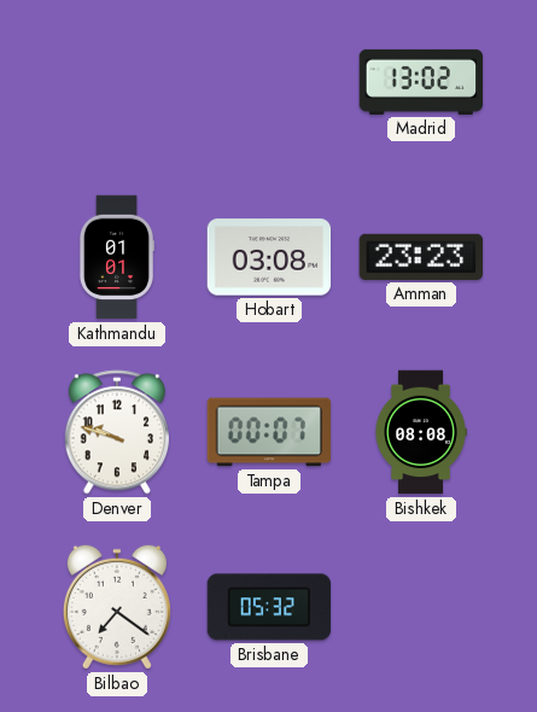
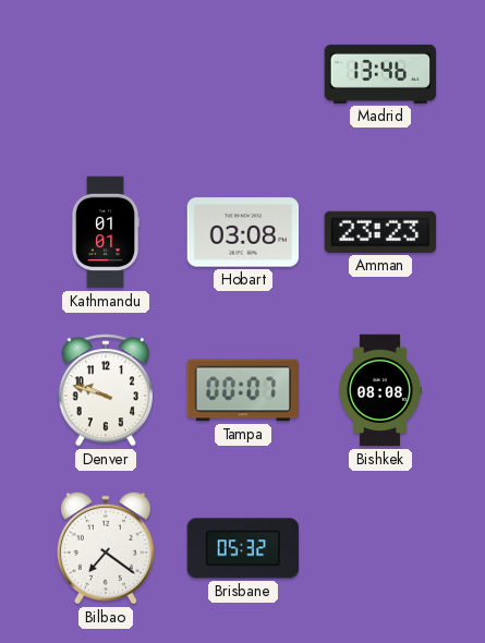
Madrid: 13:02 -> 13:46 (380, 74)
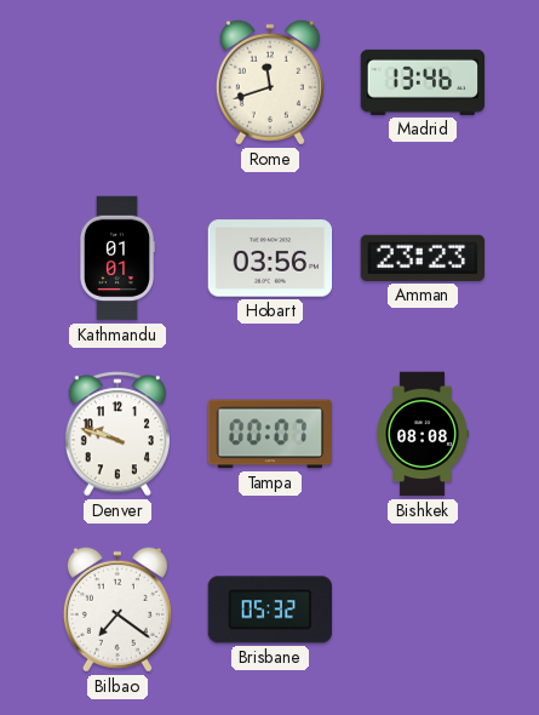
Rome: none -> 11:42 (270, 82)
Hobart: 03:08 -> 03:56 (270, 258)
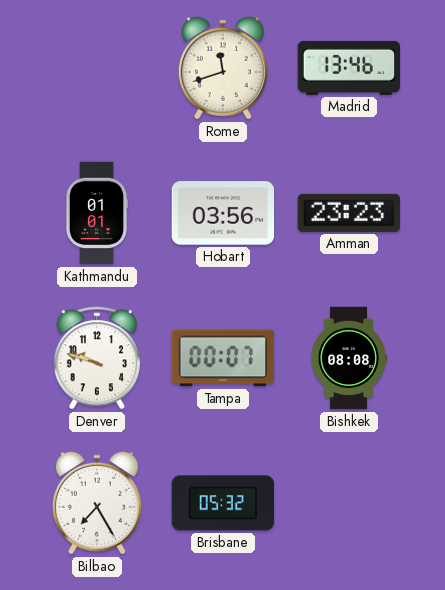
Bilbao: 7:21 -> 7:25 (97, 503)
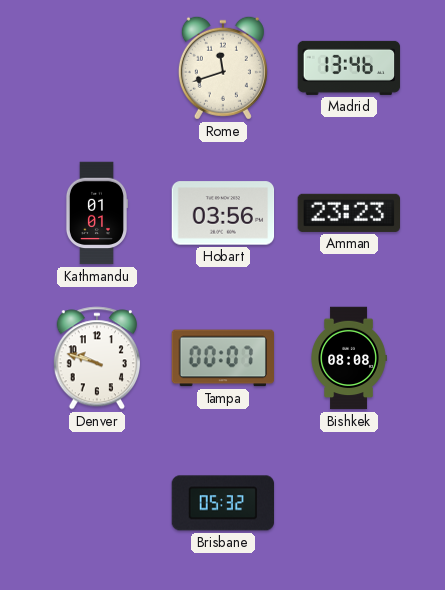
Bilbao: 7:25 -> none (97, 503)
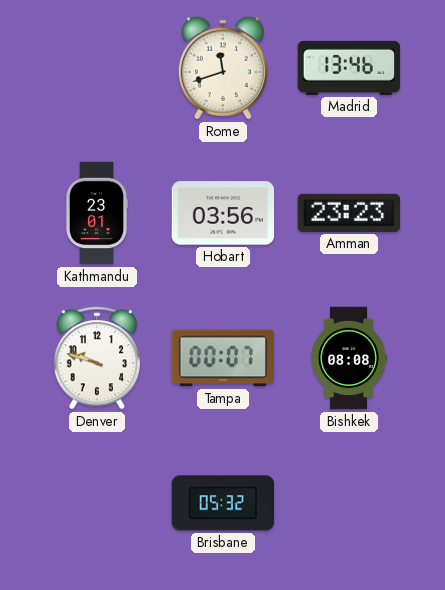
Kathmandu: 01:01 -> 23:01 (96, 213)
